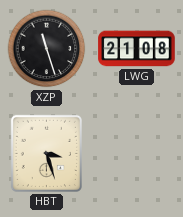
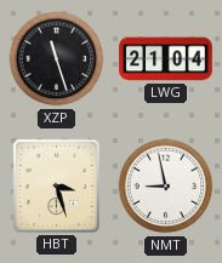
LWG: 21:08 -> 21:04 (166, 59)
NMT: none -> 8:58 (166, 187)
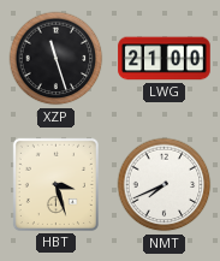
LWG: 21:04 -> 21:00 (165, 59)
NMT: 8:58 -> 7:41 (165, 185)
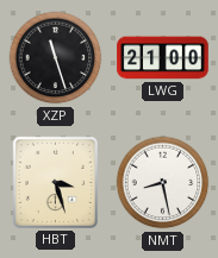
NMT: 7:41 -> 8:28 (163, 183)
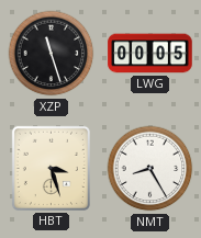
LWG: 21:00 -> 00:05 (150, 54)
NMT: 8:28 -> 8:25 (150, 169)
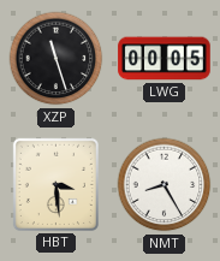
HBT: 3:27 -> 3:29 (55, 184)
